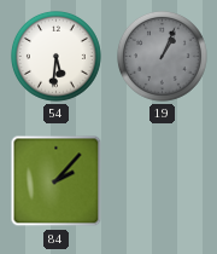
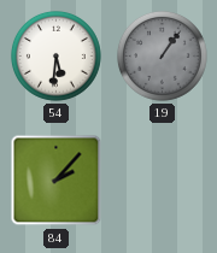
19: 1:04 -> 1:06 (162, 55)
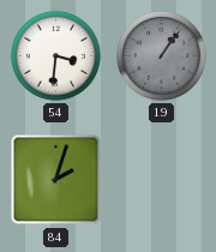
54: 5:31 -> 3:31 (55, 55)
84: 2:07 -> 2:03 (56, 180)
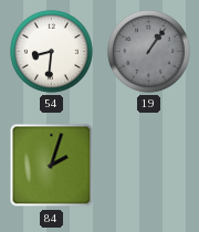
54: 3:31 -> 8:31 (51, 51)
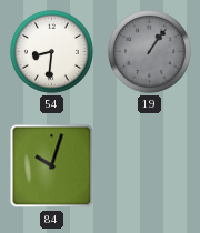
84: 2:03 -> 10:03 (52, 166)
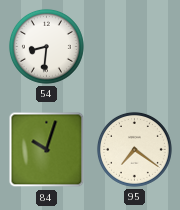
19: 1:06 -> none (149, 51)
95: none -> 7:21 (134, 149)
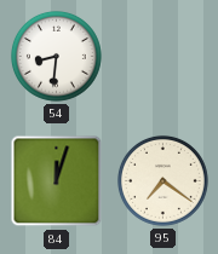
84: 10:03 -> 12:03 (57, 181)
